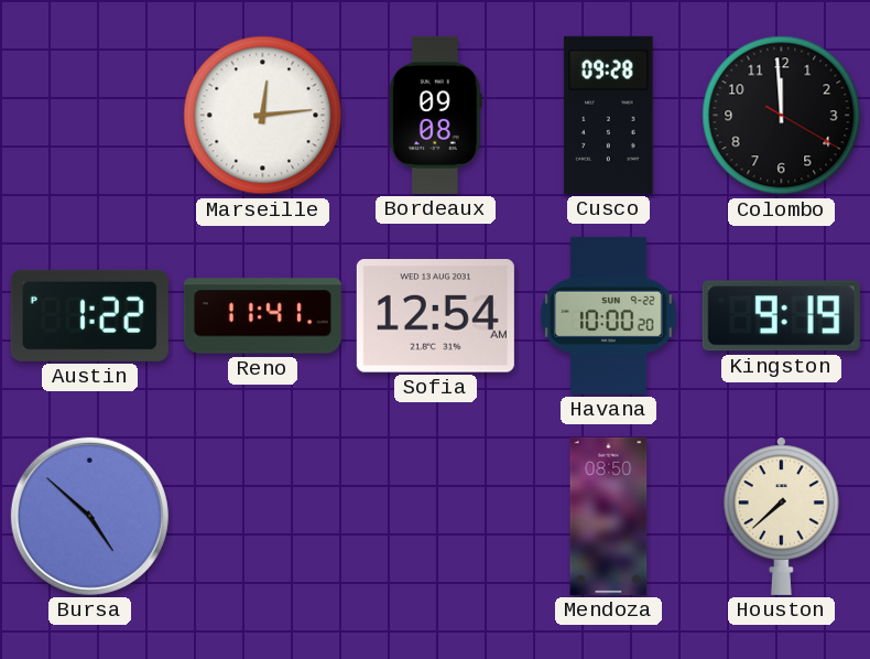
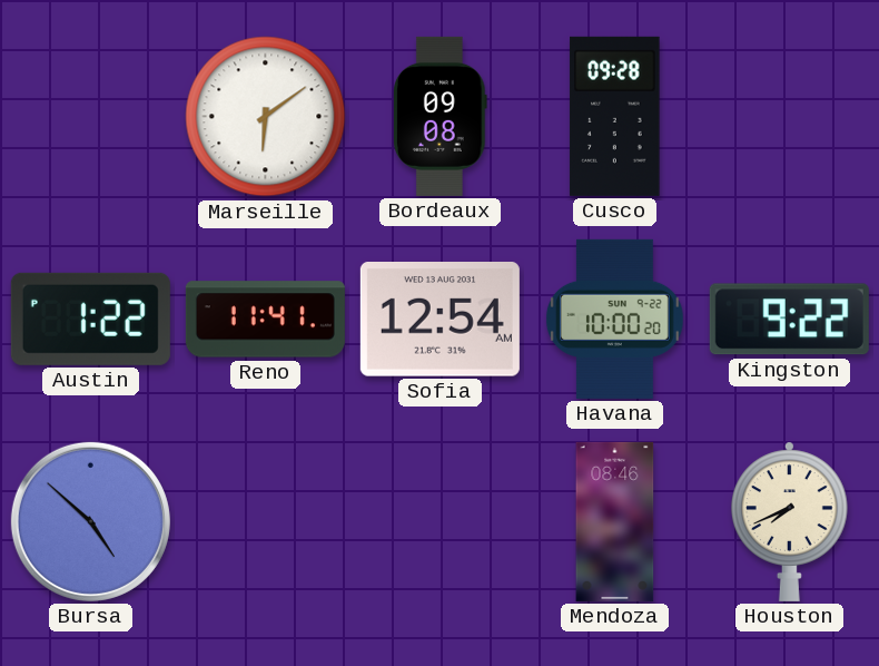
Marseille: 12:14 -> 6:09 (266, 117)
Colombo: 11:59 -> none (782, 116)
Kingston: 9:19 -> 9:22 (789, 320)
Mendoza: 08:50 -> 08:46 (615, 521)
Houston: 7:38 -> 7:41 (789, 521)
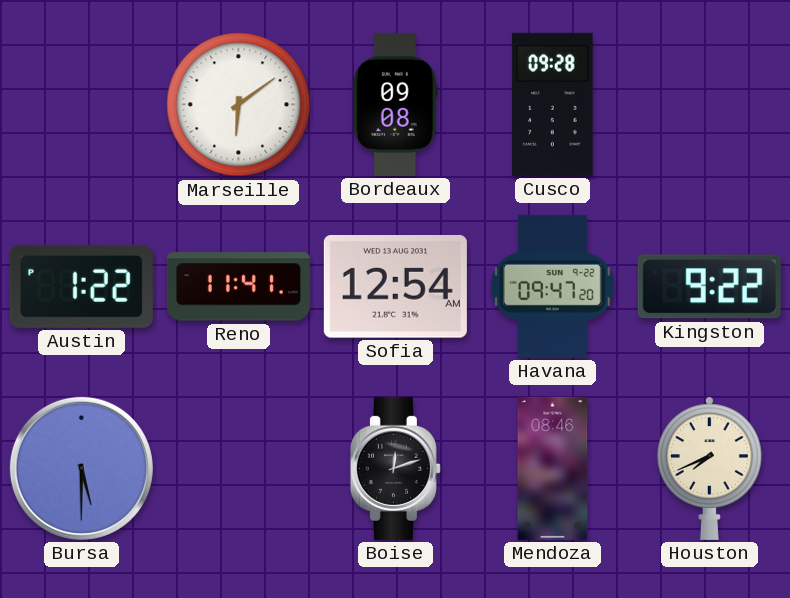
Havana: 10:00 -> 09:47 (552, 286)
Bursa: 4:52 -> 5:30 (81, 468)
Boise: none -> 12:12 (395, 468)
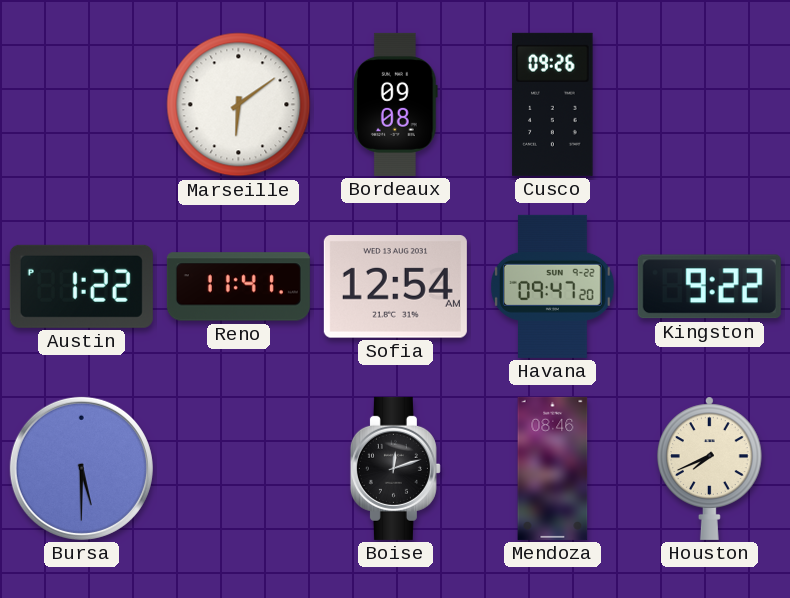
Cusco: 09:28 -> 09:26 (553, 104)
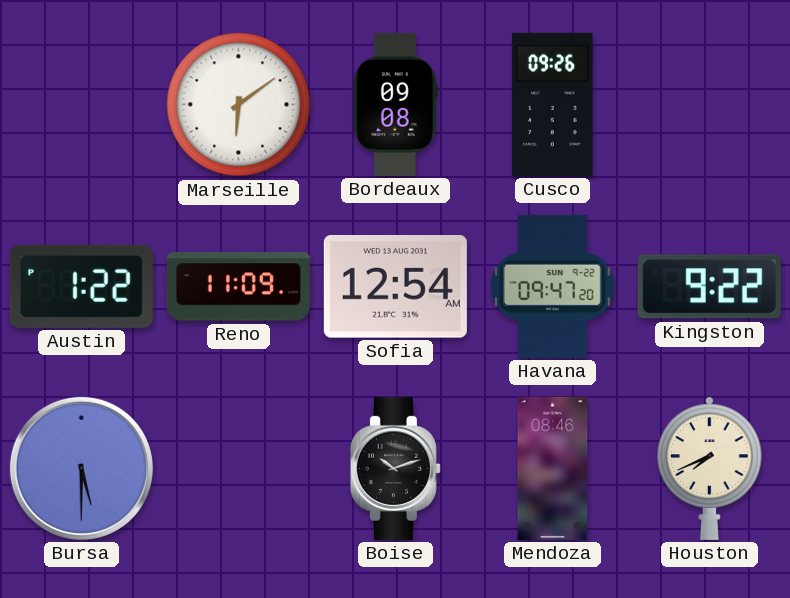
Reno: 11:41 -> 11:09 (238, 287)
Boise: 12:12 -> 10:12 (395, 468)
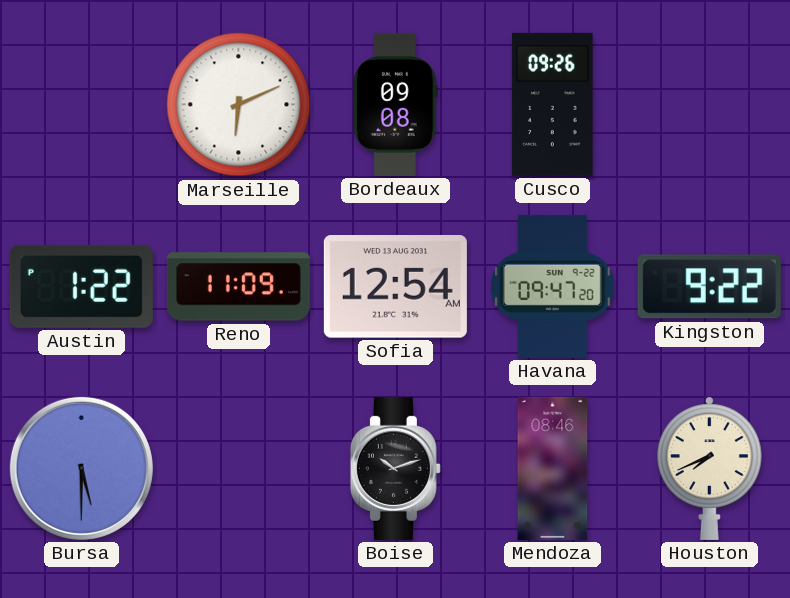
Marseille: 6:09 -> 6:11 (239, 105)
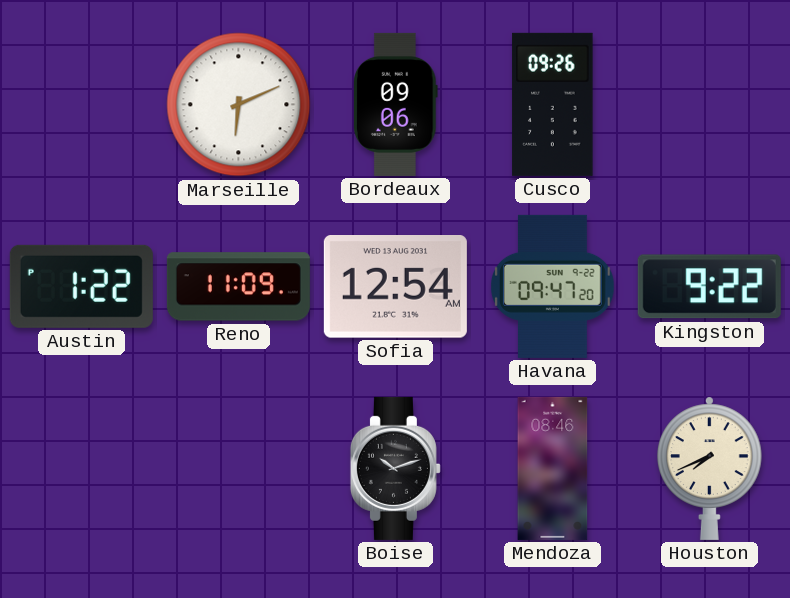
Bordeaux: 09:08 -> 09:06 (396, 104)
Bursa: 5:30 -> none (81, 468)
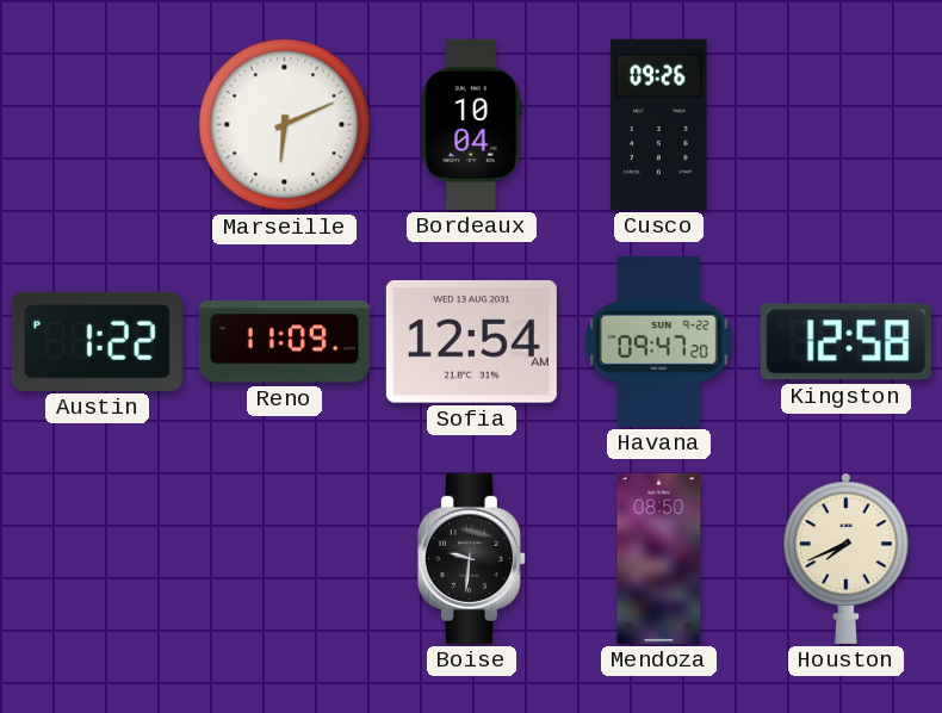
Bordeaux: 09:06 -> 10:04 (472, 124)
Kingston: 9:22 -> 12:58 (845, 342)
Boise: 10:12 -> 9:31 (471, 558)
Mendoza: 08:46 -> 08:50 (659, 558)
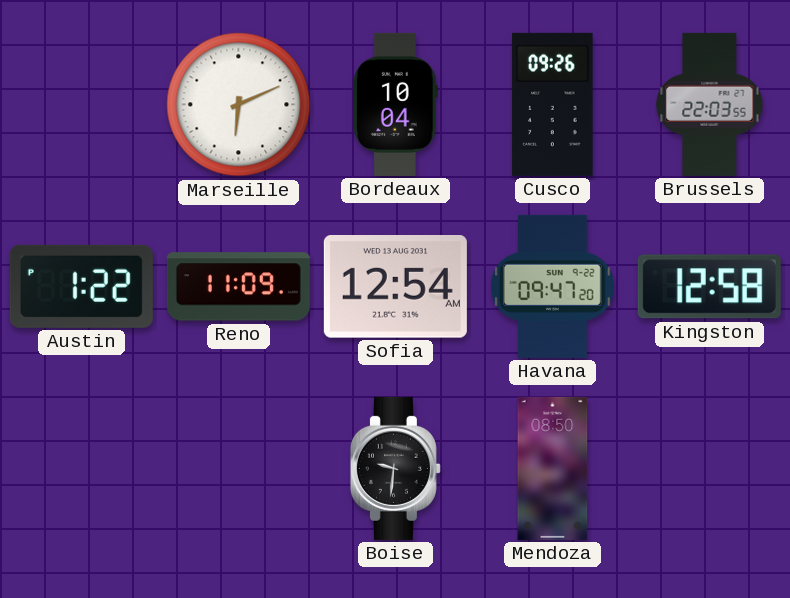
Brussels: none -> 22:03 (710, 104)
Houston: 7:41 -> none (845, 558)
